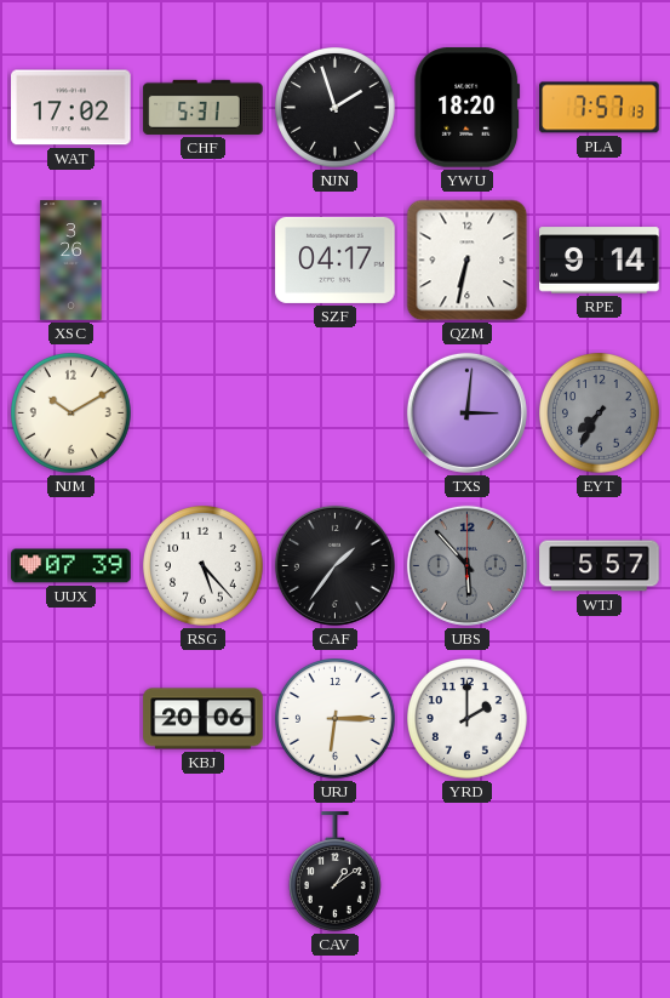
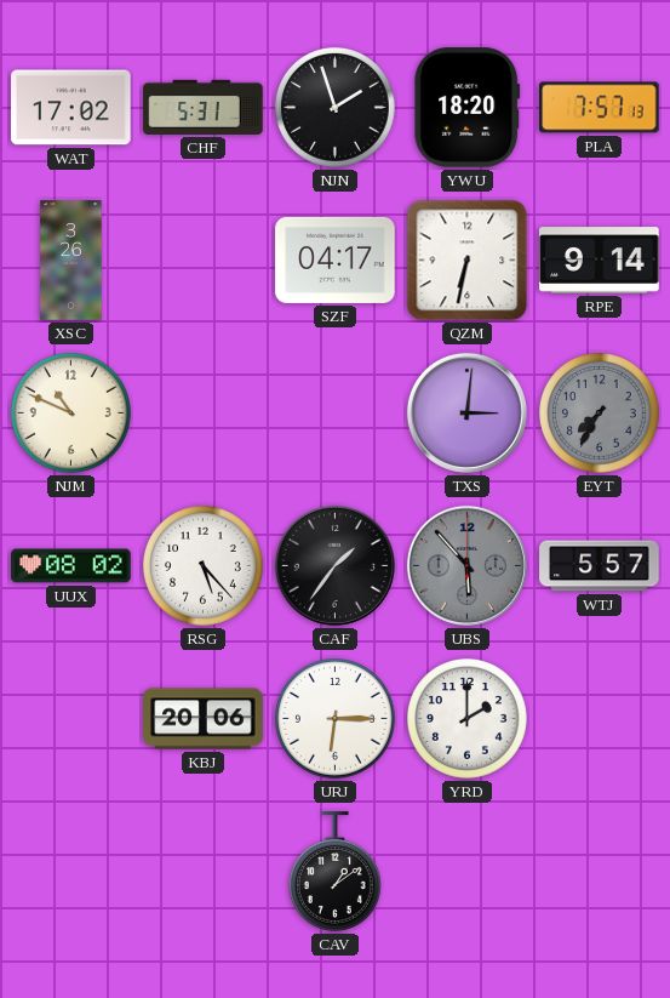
NJM: 10:10 -> 10:49 (71, 414)
UUX: 07:39 -> 08:02 (71, 566)
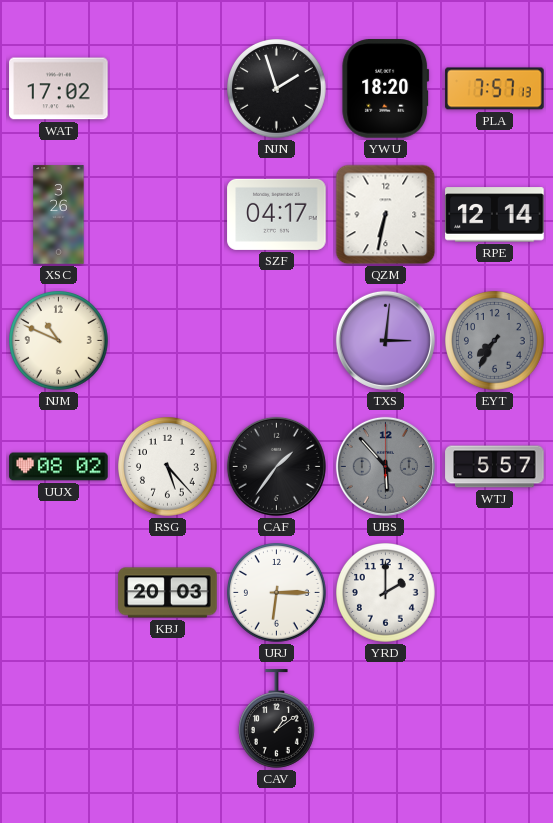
CHF: 5:31 -> none (204, 107)
RPE: 9:14 -> 12:14 (495, 215)
KBJ: 20:06 -> 20:03 (168, 593)
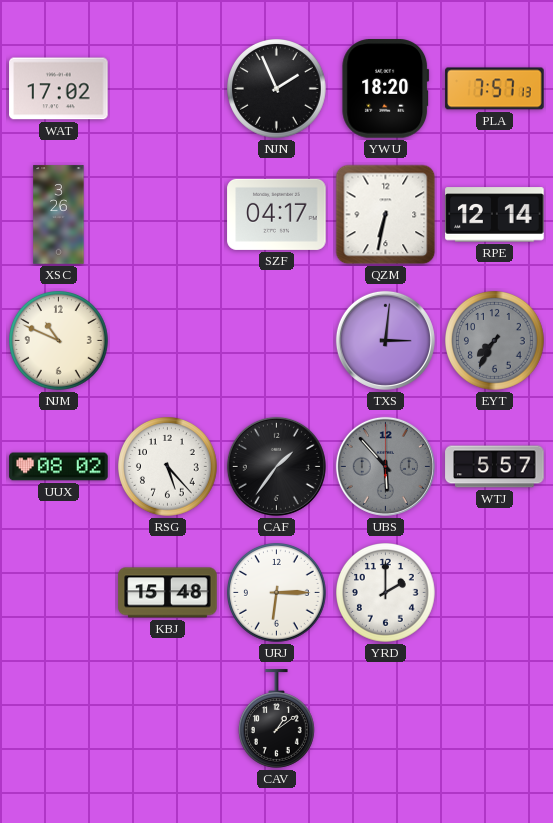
NJN: 1:57 -> 1:56 (277, 89)
KBJ: 20:03 -> 15:48 (168, 593)
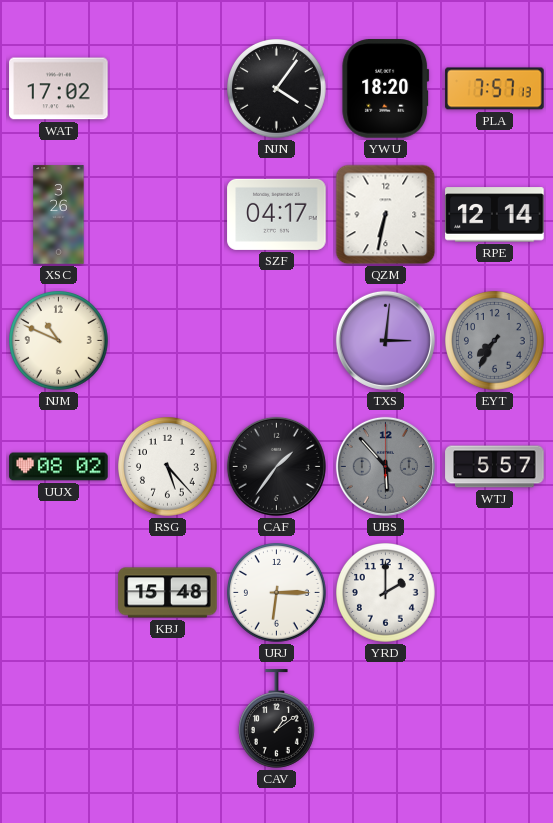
NJN: 1:56 -> 4:06 (277, 89)
